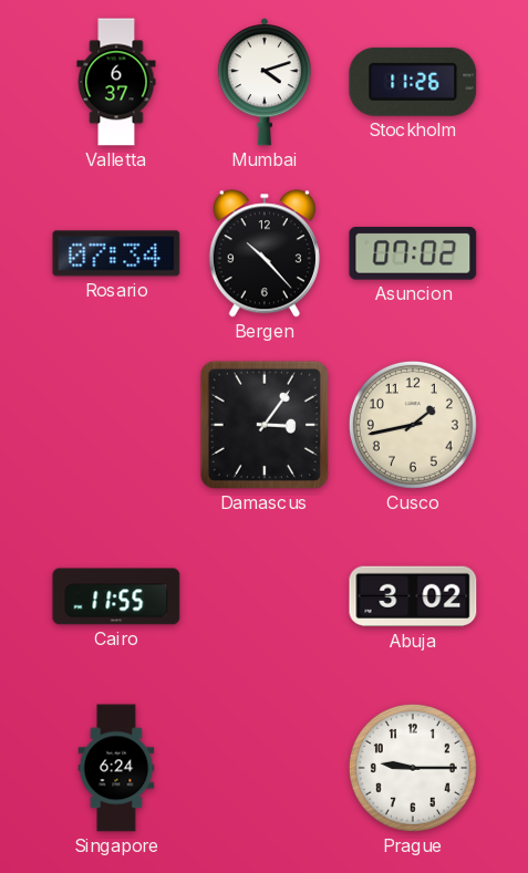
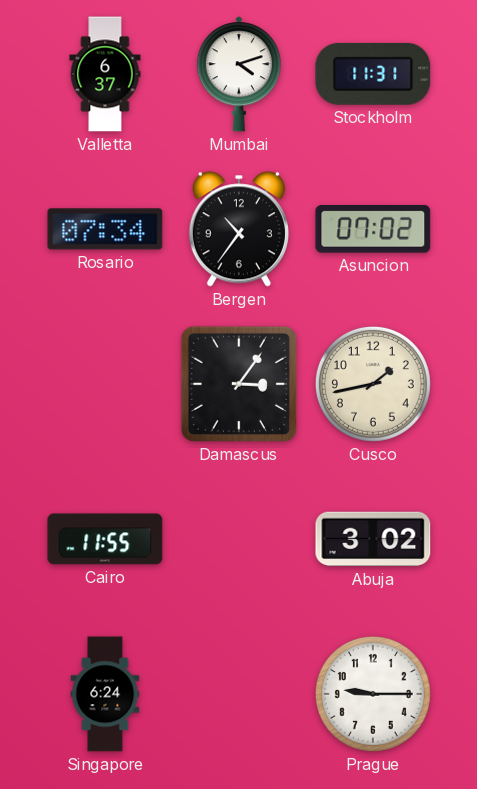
Stockholm: 11:26 -> 11:31 (373, 74)
Bergen: 10:23 -> 10:36 (239, 229)
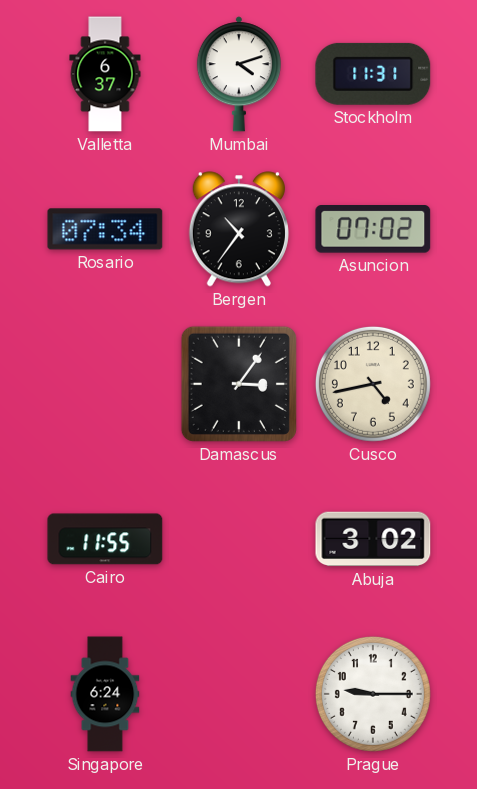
Cusco: 1:43 -> 4:43 (373, 384)
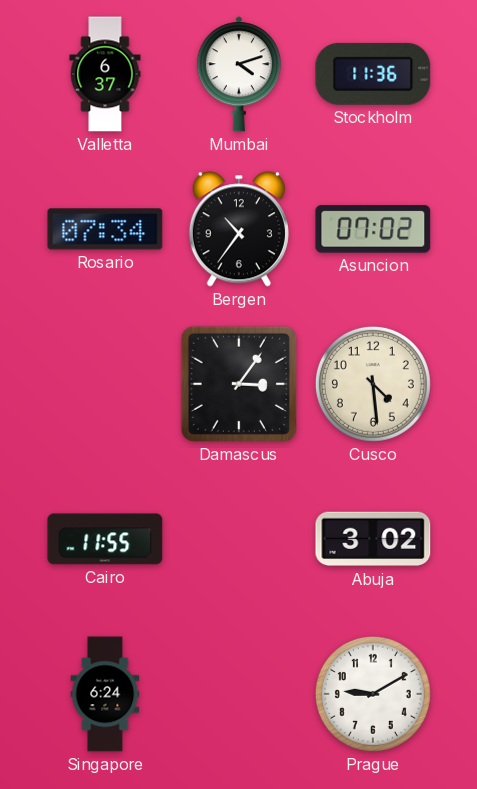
Stockholm: 11:31 -> 11:36 (373, 74)
Cusco: 4:43 -> 4:29 (373, 384)
Prague: 9:15 -> 9:10 (373, 694)
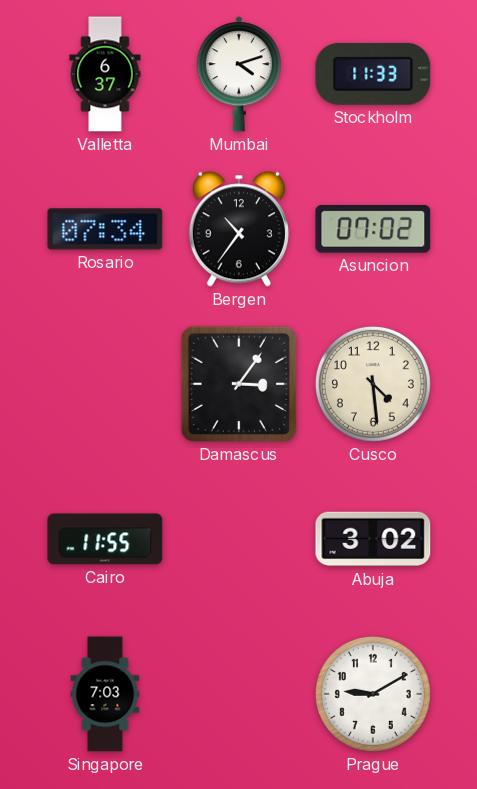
Stockholm: 11:36 -> 11:33 (373, 74)
Singapore: 6:24 -> 7:03 (105, 694)
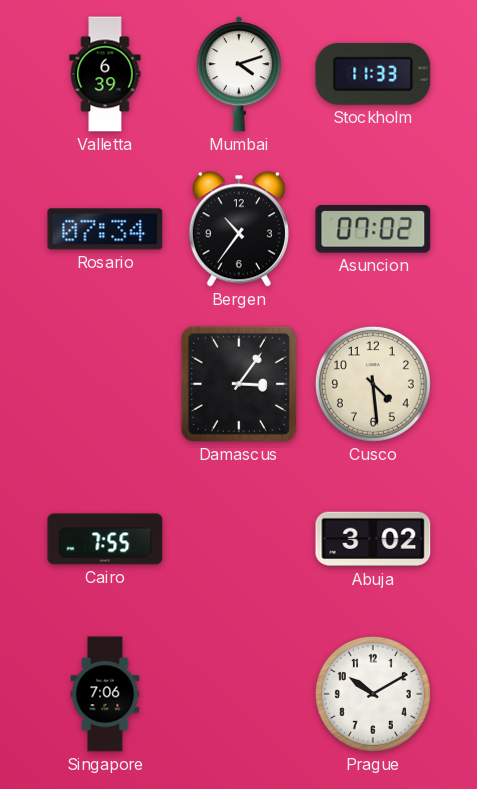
Valletta: 6:37 -> 6:39 (105, 74)
Cairo: 11:55 -> 7:55 (105, 539)
Singapore: 7:03 -> 7:06 (105, 694)
Prague: 9:10 -> 10:10 (373, 694)
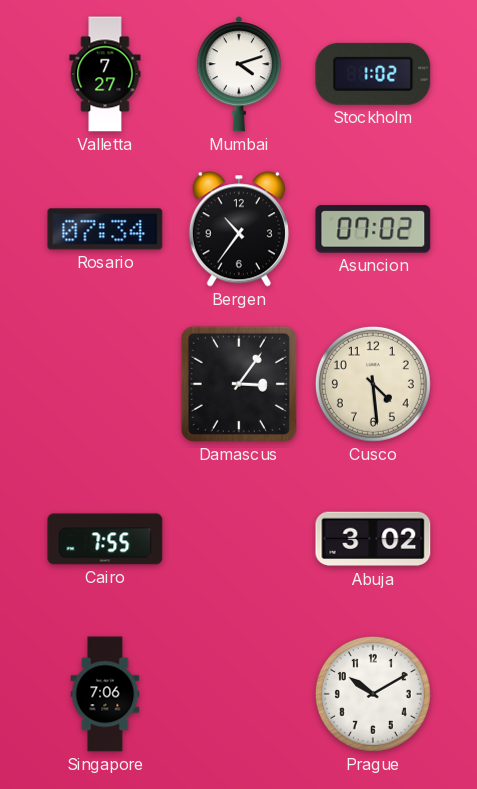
Valletta: 6:39 -> 7:27 (105, 74)
Stockholm: 11:33 -> 1:02 (373, 74)
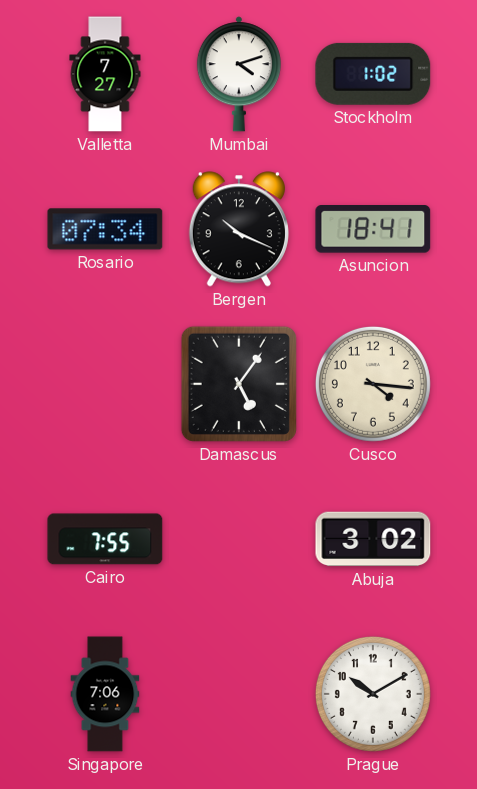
Bergen: 10:36 -> 10:19 (239, 229)
Asuncion: 07:02 -> 18:41 (373, 230)
Damascus: 3:06 -> 5:06 (239, 384)
Cusco: 4:29 -> 4:16 (373, 384)
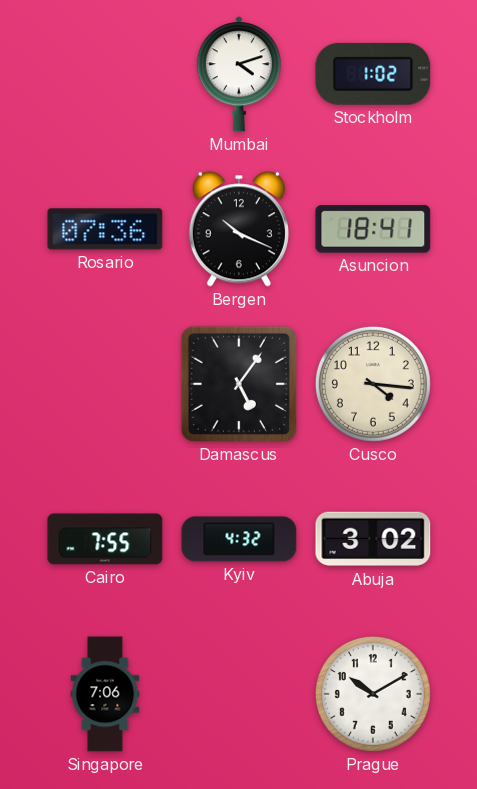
Valletta: 7:27 -> none (105, 74)
Rosario: 07:34 -> 07:36 (105, 229)
Kyiv: none -> 4:32 (239, 539)
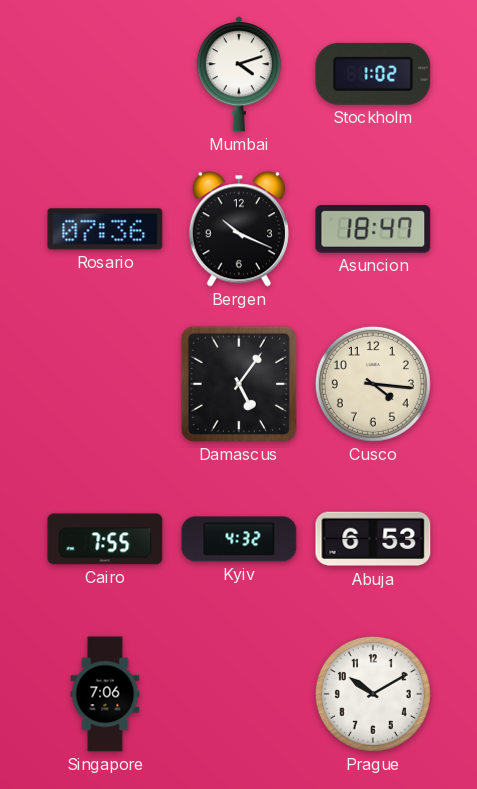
Asuncion: 18:41 -> 18:47 (373, 230)
Abuja: 3:02 -> 6:53 (373, 539)
